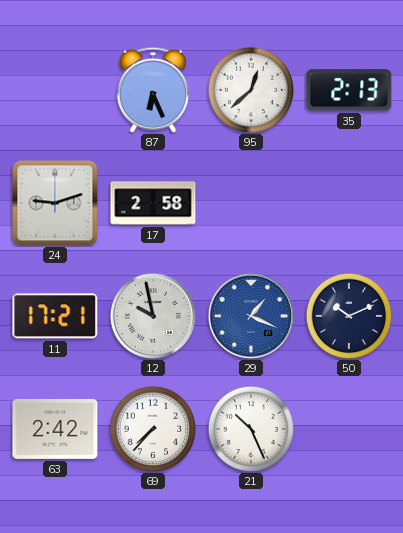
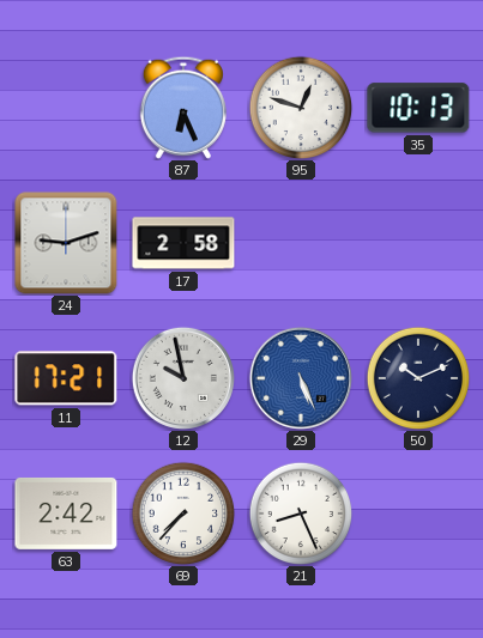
95: 12:38 -> 12:48 (301, 108)
35: 2:13 -> 10:13 (418, 108)
29: 1:19 -> 5:26 (301, 378)
21: 10:26 -> 8:26 (301, 514)
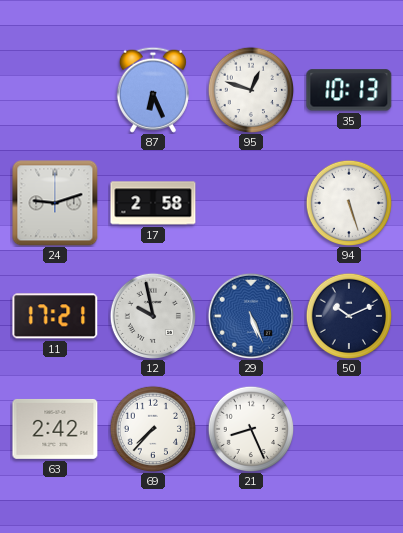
94: none -> 5:27 (349, 203)
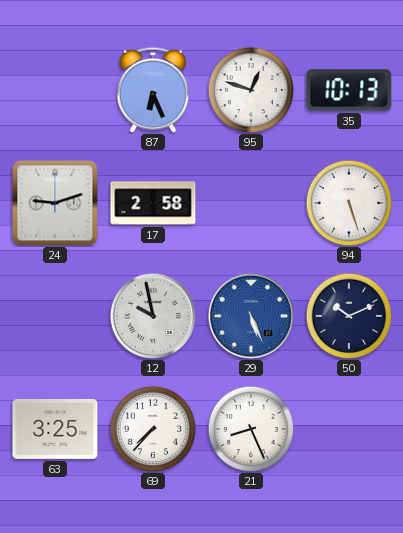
11: 17:21 -> none (55, 316)
63: 2:42 -> 3:25 (55, 429)
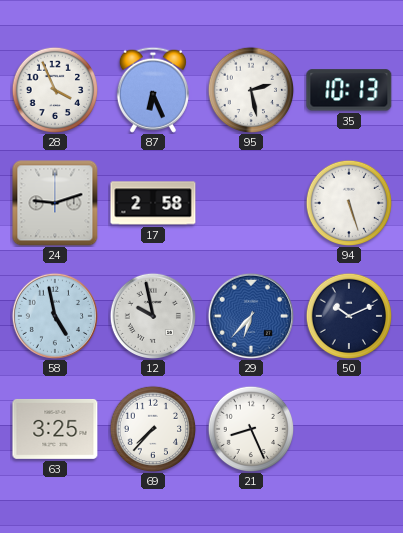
28: none -> 3:56 (55, 90)
95: 12:48 -> 2:28 (251, 90)
58: none -> 4:58 (55, 316)
29: 5:26 -> 6:37 (251, 316)
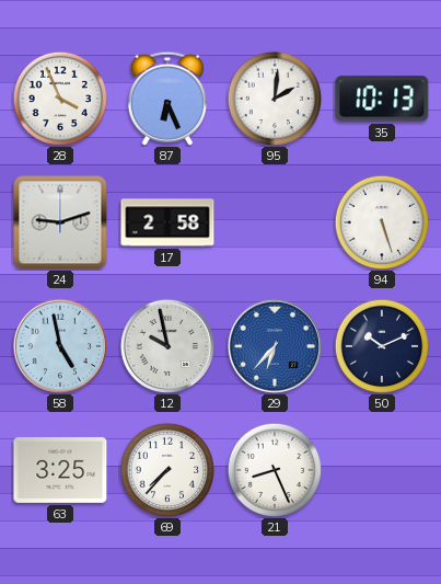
95: 2:28 -> 2:01 (275, 99)
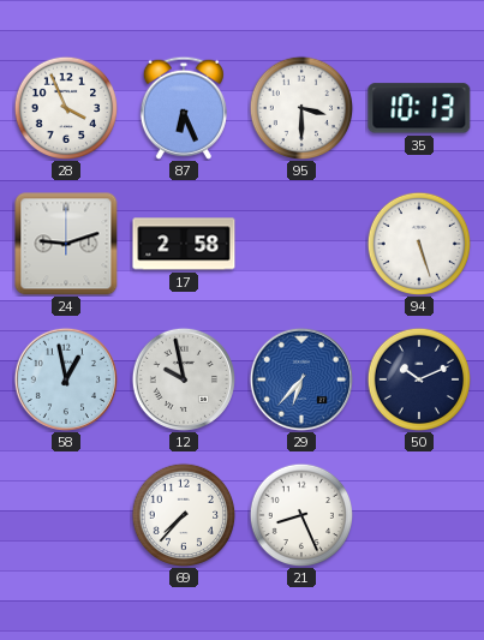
95: 2:01 -> 3:30 (301, 108)
58: 4:58 -> 12:58 (66, 379)
63: 3:25 -> none (60, 470)
